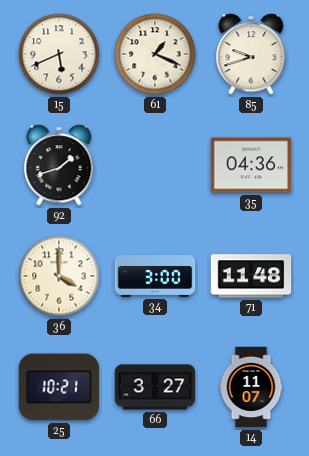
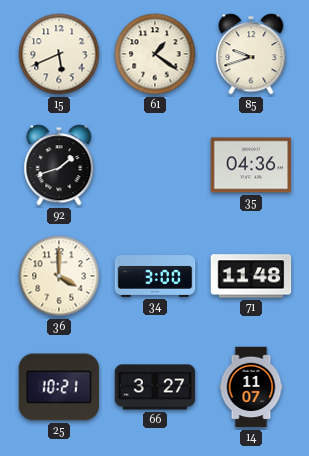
61: 1:19 -> 1:21 (155, 54)
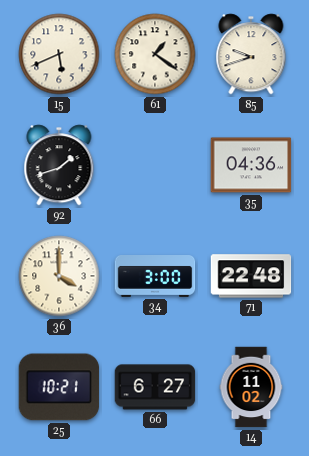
71: 11:48 -> 22:48 (251, 276)
66: 3:27 -> 6:27 (155, 387)
14: 11:07 -> 11:02 (251, 387)
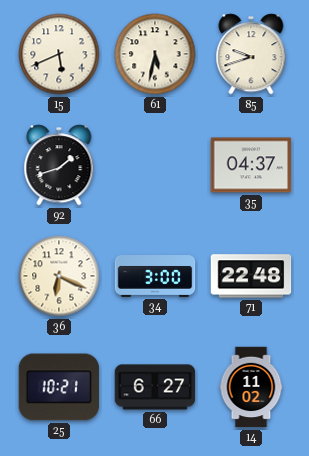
61: 1:21 -> 5:32 (155, 54)
35: 04:36 -> 04:37 (251, 165)
36: 4:00 -> 6:19 (59, 276)
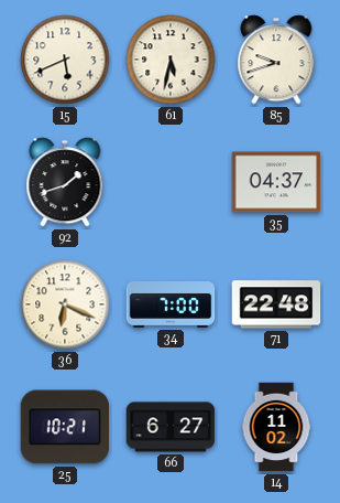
34: 3:00 -> 7:00 (171, 306)
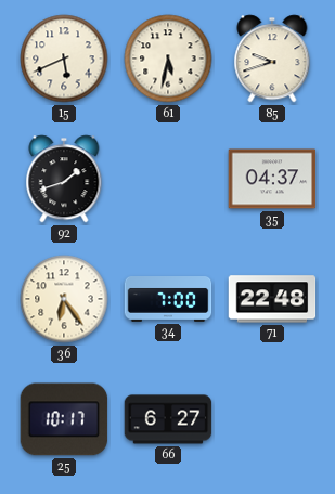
36: 6:19 -> 6:24 (64, 299)
25: 10:21 -> 10:17 (64, 419)
14: 11:02 -> none (276, 427)
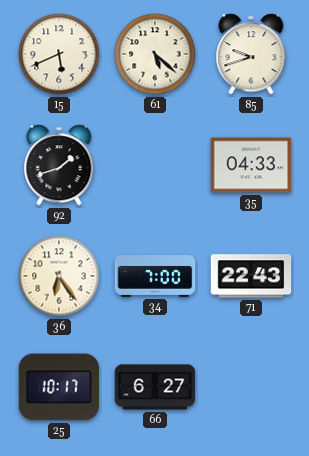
61: 5:32 -> 5:22 (155, 54)
35: 04:37 -> 04:33 (251, 165)
71: 22:48 -> 22:43 (251, 276)
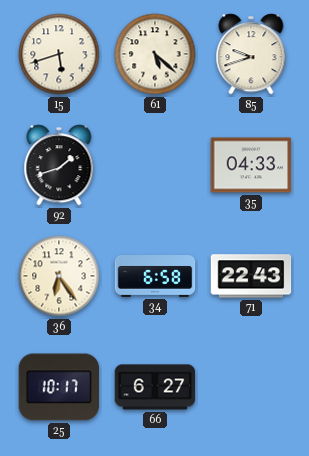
15: 5:41 -> 5:42 (59, 54)
34: 7:00 -> 6:58 (155, 277)
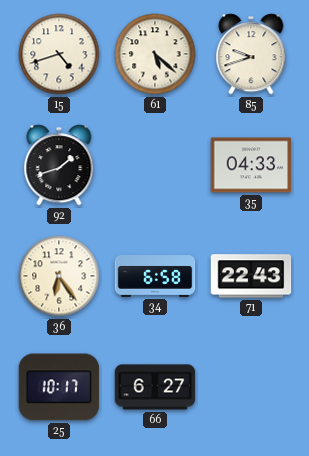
15: 5:42 -> 4:42 (59, 54)
